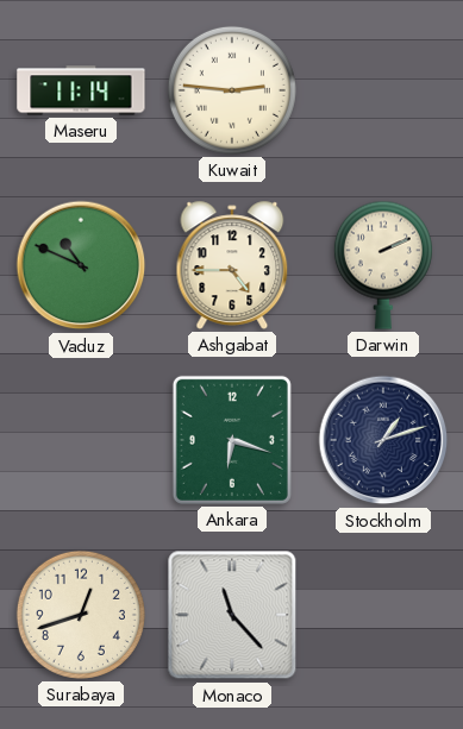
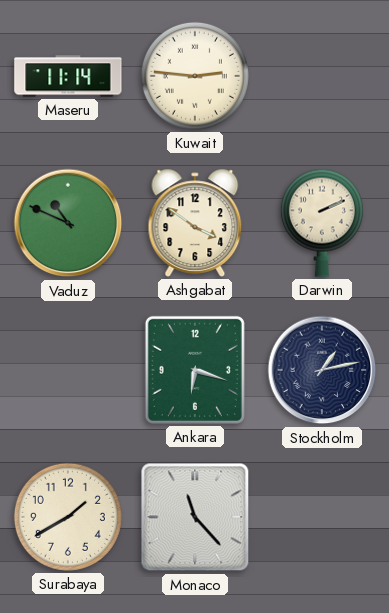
Ashgabat: 4:45 -> 3:51 (195, 223)
Stockholm: 1:12 -> 1:13 (322, 370)
Surabaya: 12:42 -> 1:40 (68, 517)
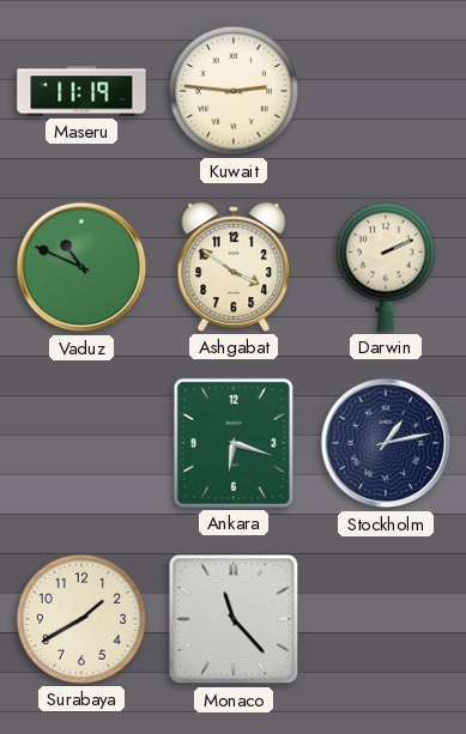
Maseru: 11:14 -> 11:19 (81, 91)
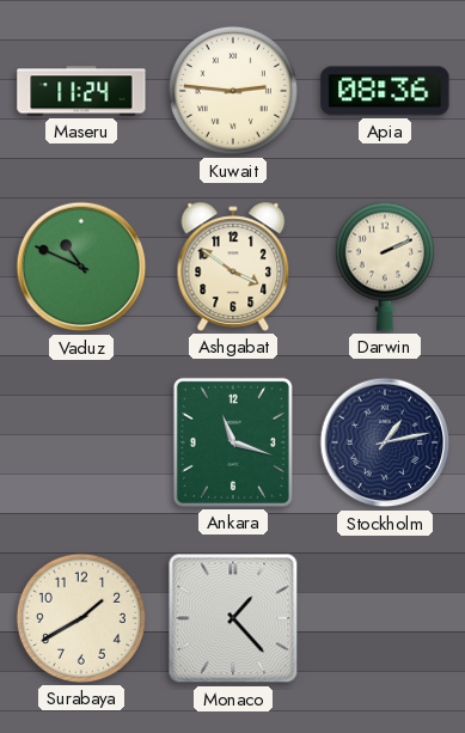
Maseru: 11:19 -> 11:24 (81, 91)
Apia: none -> 08:36 (385, 91)
Ankara: 6:18 -> 11:18 (233, 442)
Monaco: 11:23 -> 1:23 (233, 618)
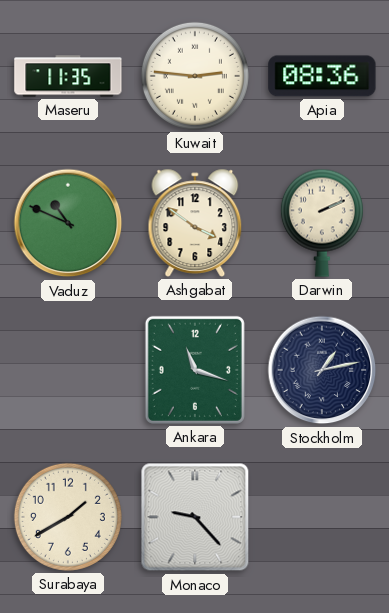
Maseru: 11:24 -> 11:35 (68, 76)
Monaco: 1:23 -> 9:23 (195, 517)
